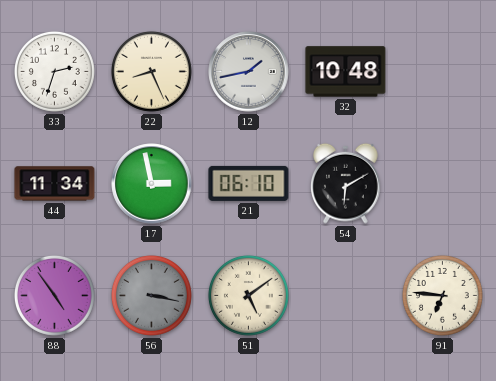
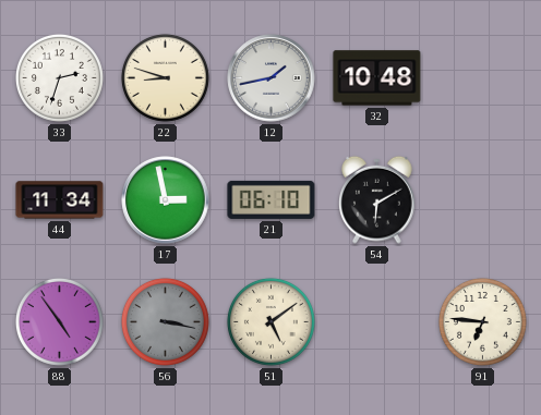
22: 8:26 -> 8:48 (165, 77)
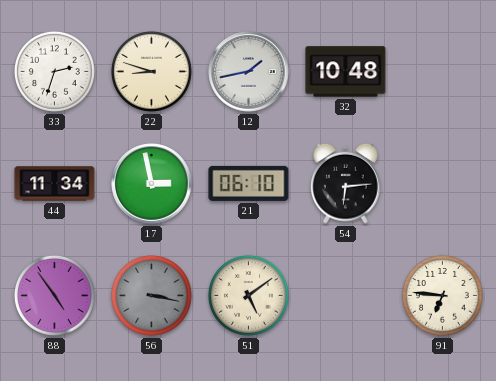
54: 6:10 -> 6:14 (346, 183)
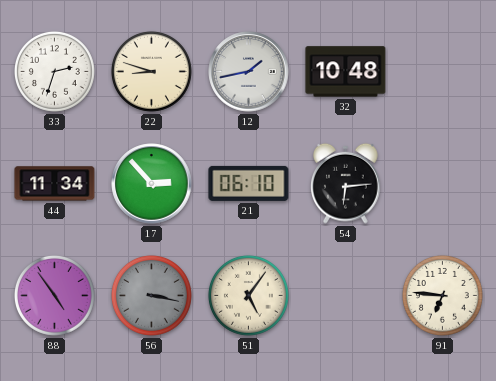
17: 2:58 -> 2:53 (152, 184)
51: 5:09 -> 5:06 (248, 295)
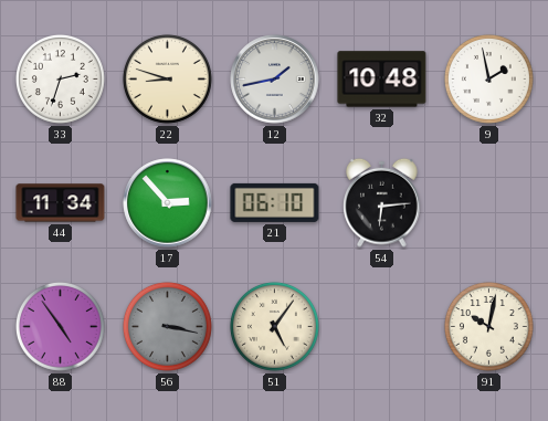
9: none -> 1:58 (488, 78)
91: 6:46 -> 10:02 (488, 326)
